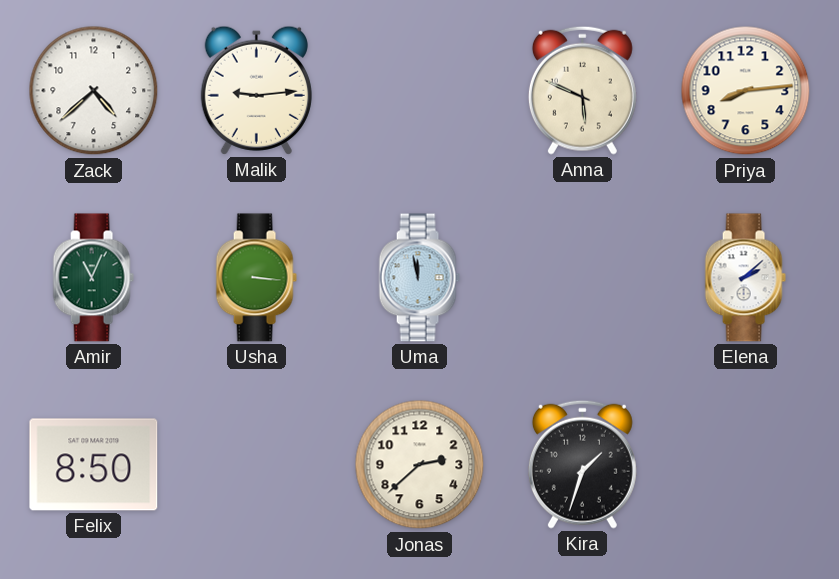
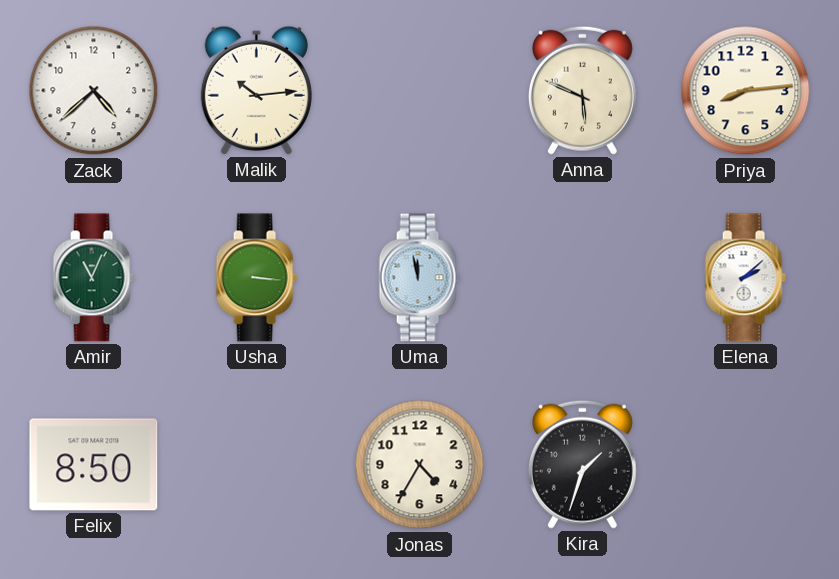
Malik: 9:14 -> 10:14 (256, 90)
Jonas: 2:38 -> 4:35 (420, 465)
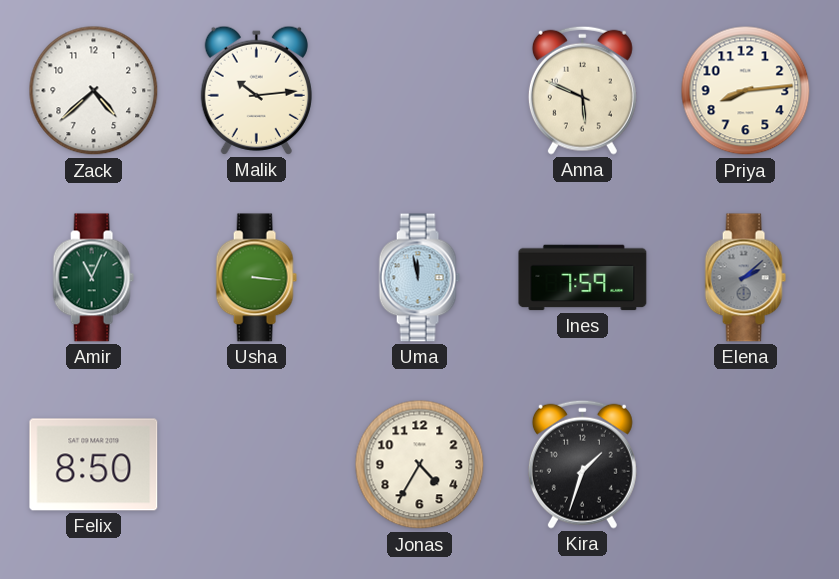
Ines: none -> 7:59 (583, 278)
Elena dial: white -> grey (745, 278)
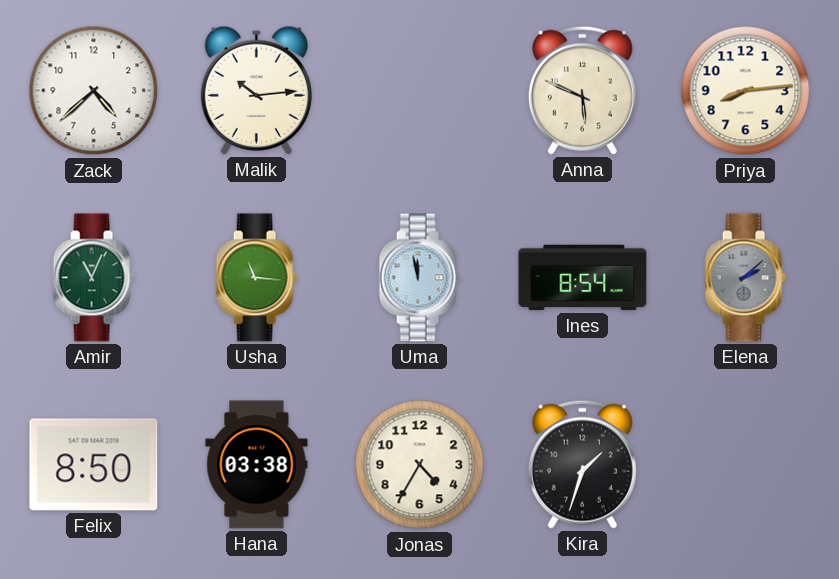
Usha: 3:16 -> 11:16 (256, 278)
Ines: 7:59 -> 8:54 (583, 278)
Hana: none -> 03:38 (257, 465)
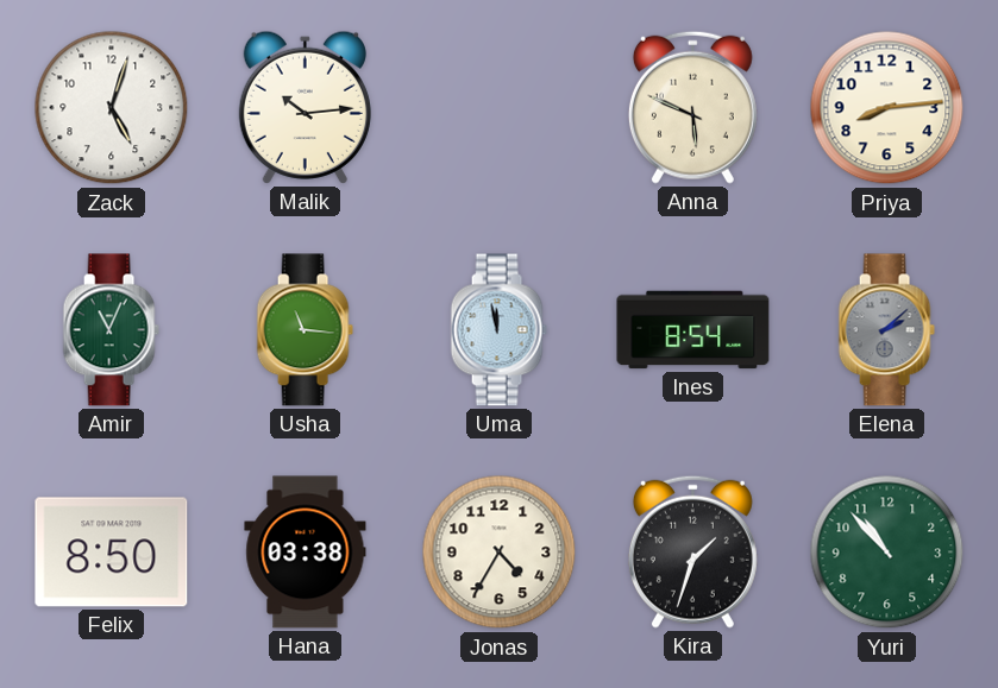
Zack: 4:38 -> 5:03 (112, 108)
Yuri: none -> 10:53 (887, 553)
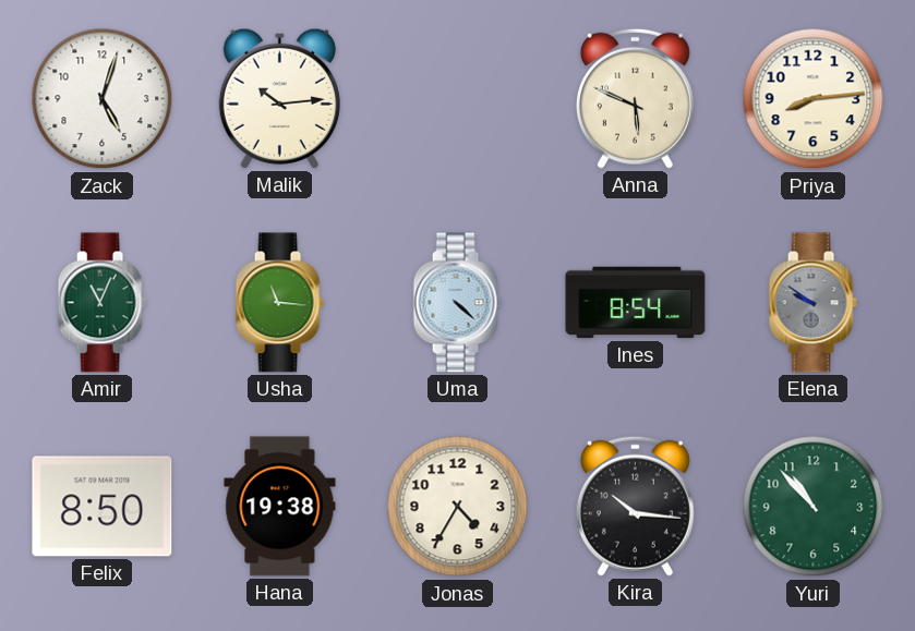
Uma: 11:58 -> 4:22 (457, 303)
Elena: 2:08 -> 9:51 (812, 303)
Hana: 03:38 -> 19:38 (280, 507)
Kira: 1:33 -> 10:16 (635, 506)
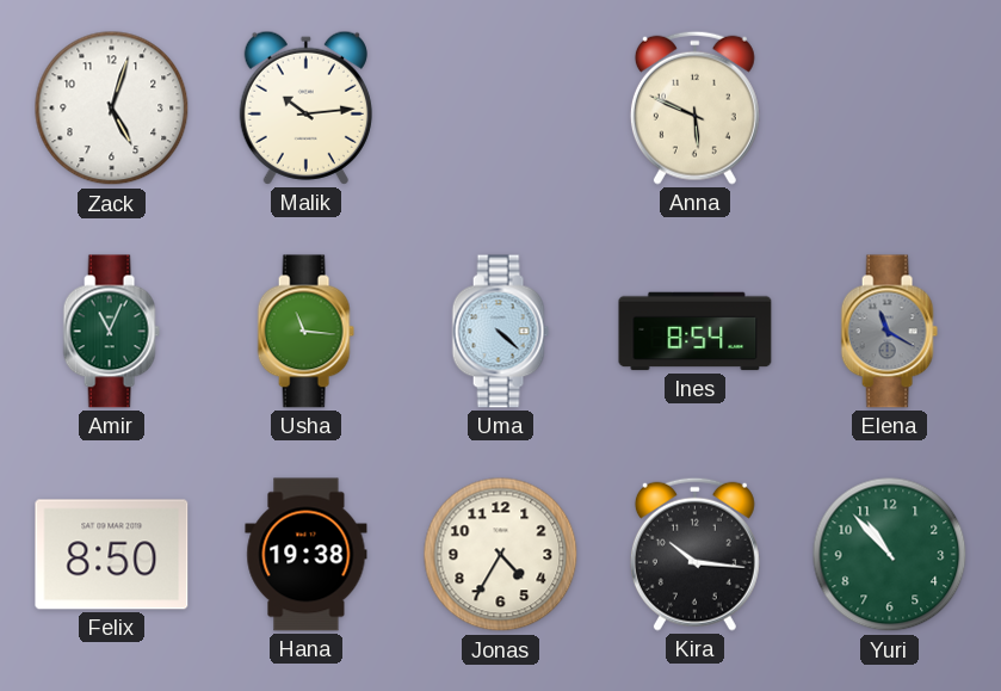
Priya: 8:14 -> none (814, 99)
Elena: 9:51 -> 11:20 (889, 332)
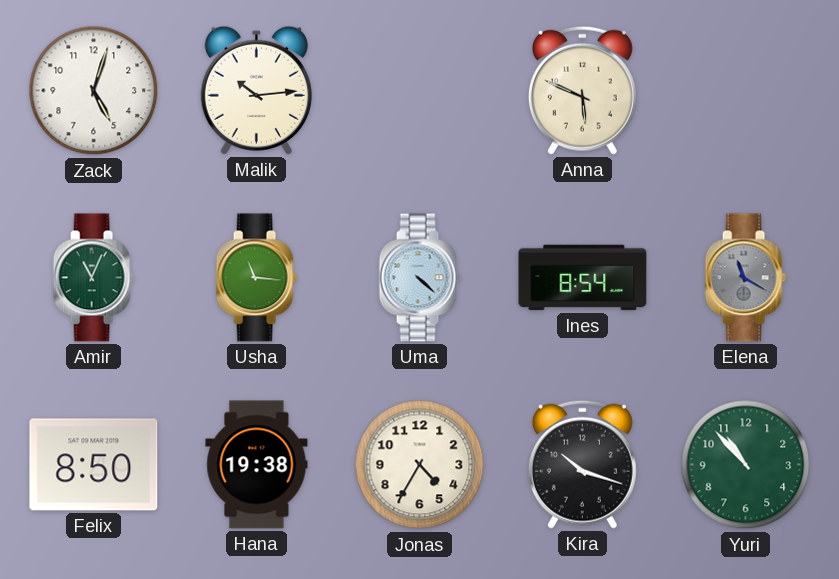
Kira: 10:16 -> 10:18 (582, 464)
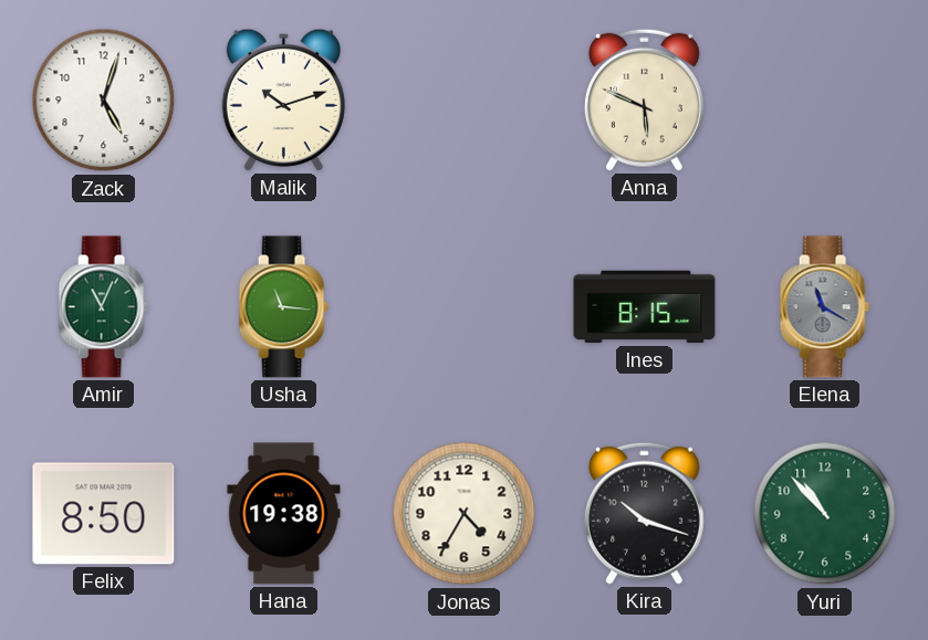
Malik: 10:14 -> 10:12 (283, 99)
Uma: 4:22 -> none (419, 278)
Ines: 8:54 -> 8:15 (645, 307)
